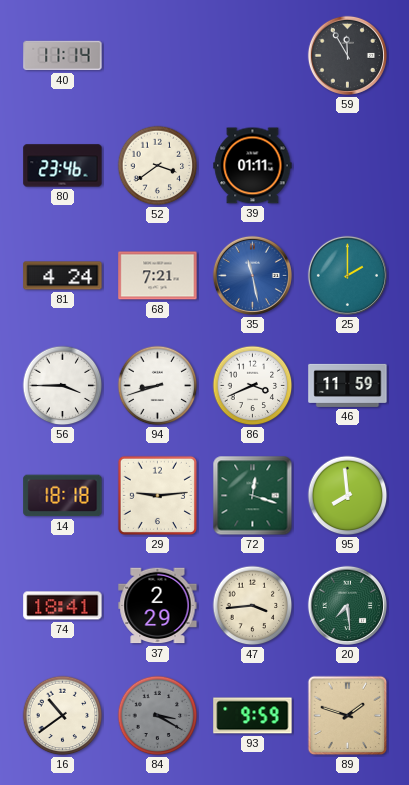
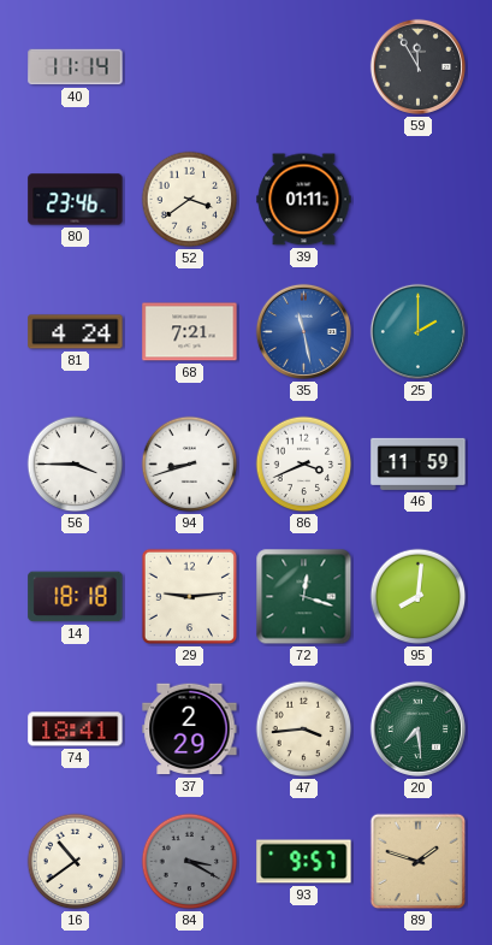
95: 7:59 -> 8:01 (419, 597)
93: 9:59 -> 9:57 (304, 862)
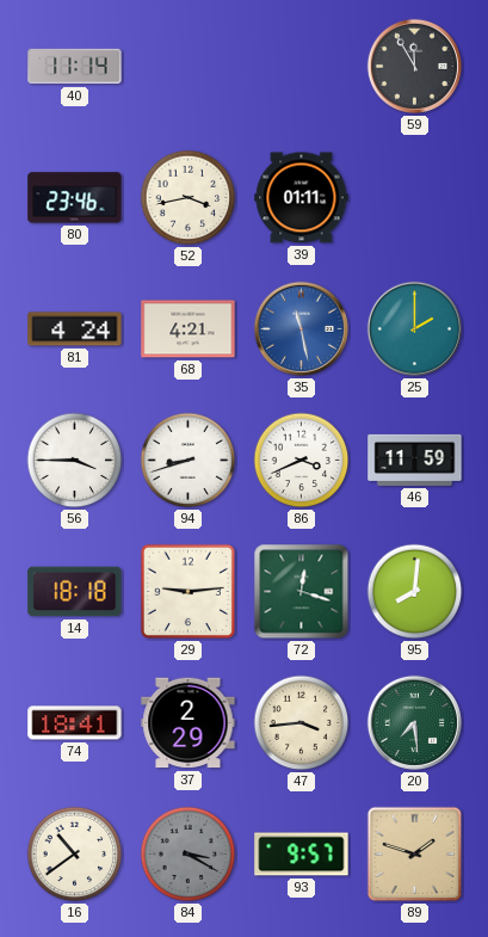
52: 3:39 -> 3:43 (189, 198)
68: 7:21 -> 4:21 (189, 329)
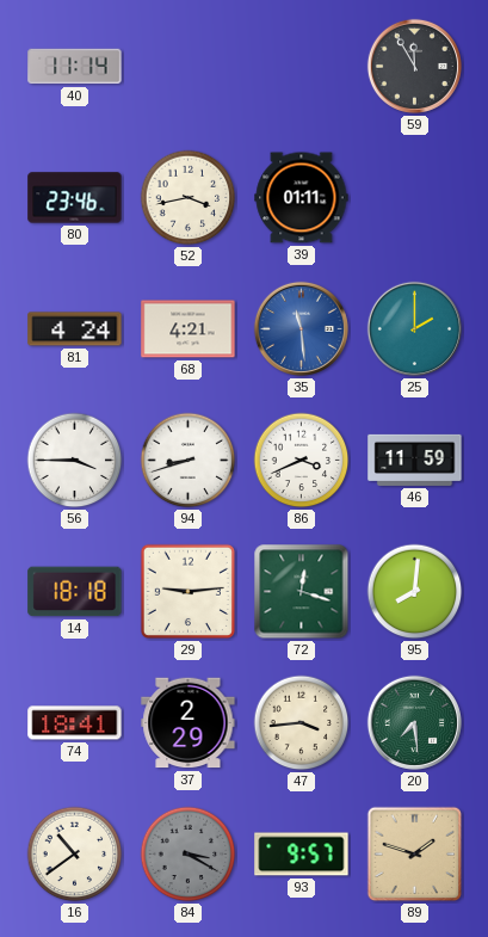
35: 11:28 -> 11:29 (301, 328)
